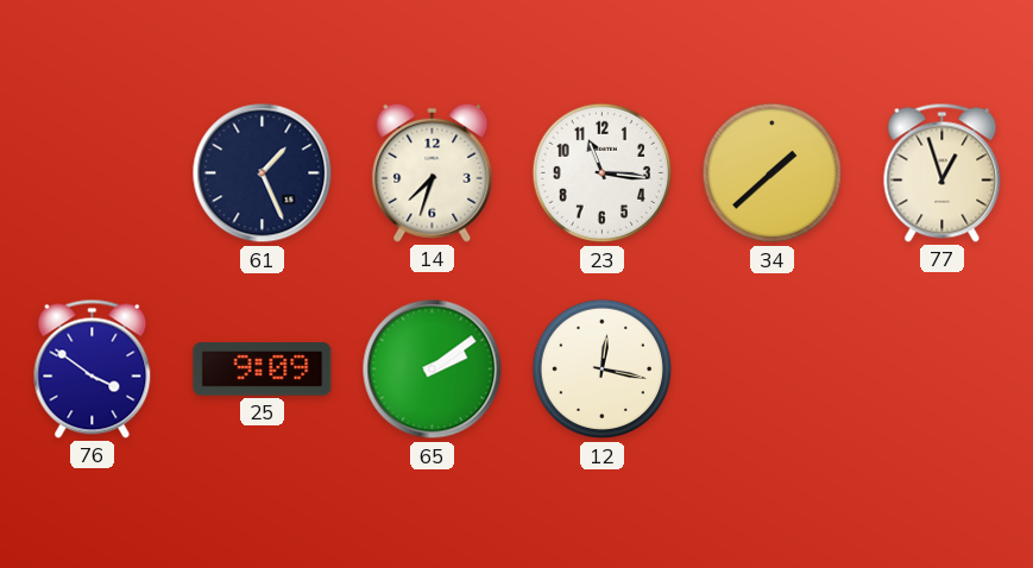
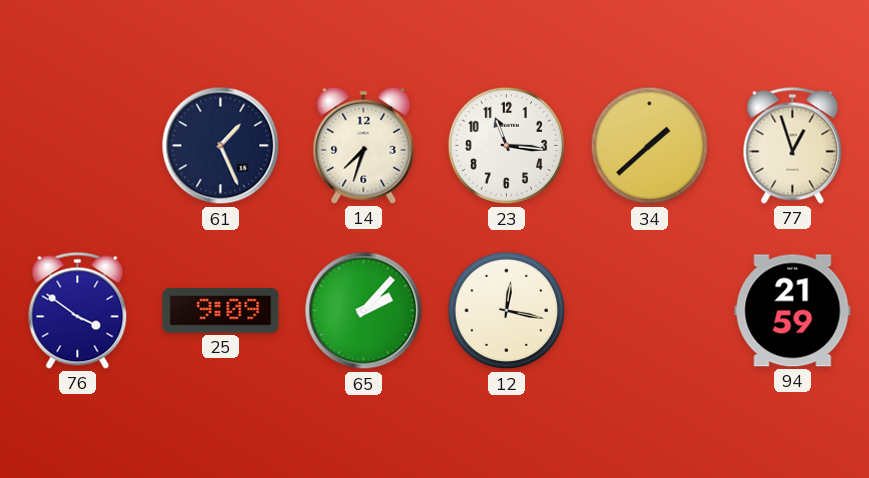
65: 2:09 -> 2:07 (364, 311)
94: none -> 21:59 (793, 311)
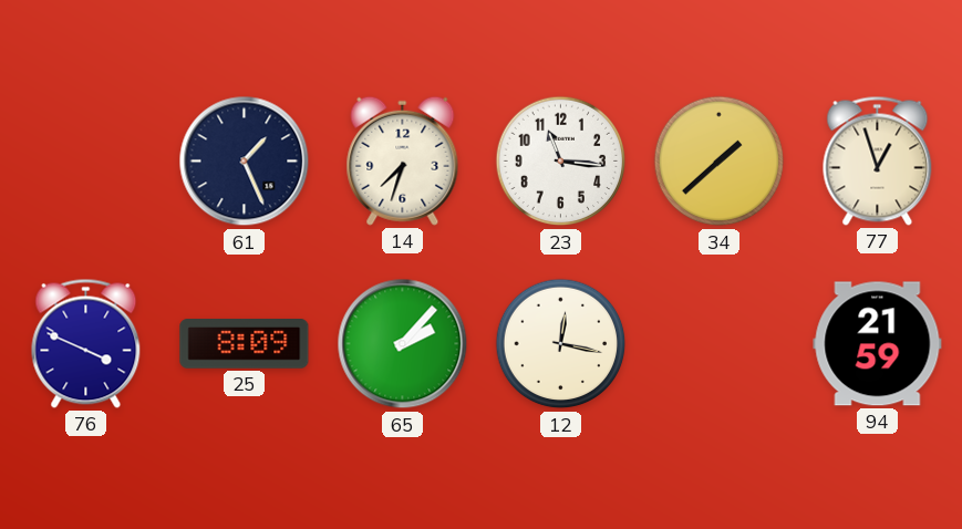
76: 3:51 -> 3:49 (86, 343)
25: 9:09 -> 8:09 (245, 344)
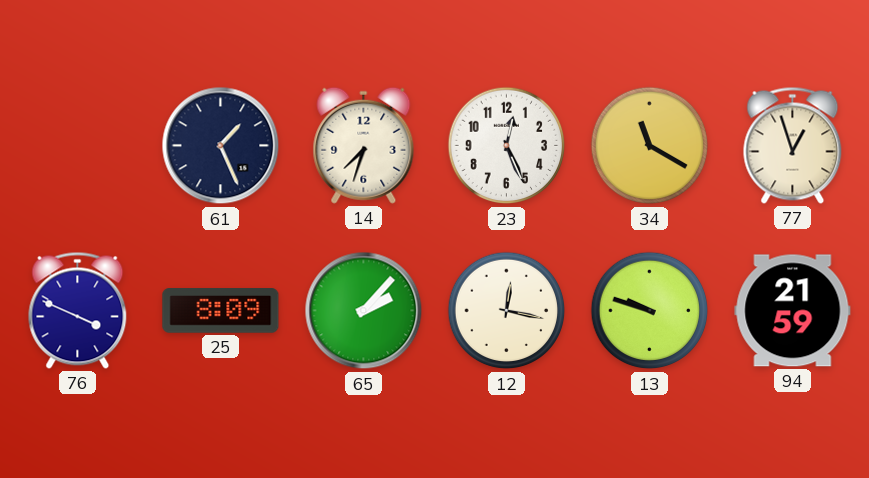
23: 11:16 -> 12:26 (507, 146)
34: 1:38 -> 11:20 (650, 146)
13: none -> 9:48 (650, 311)
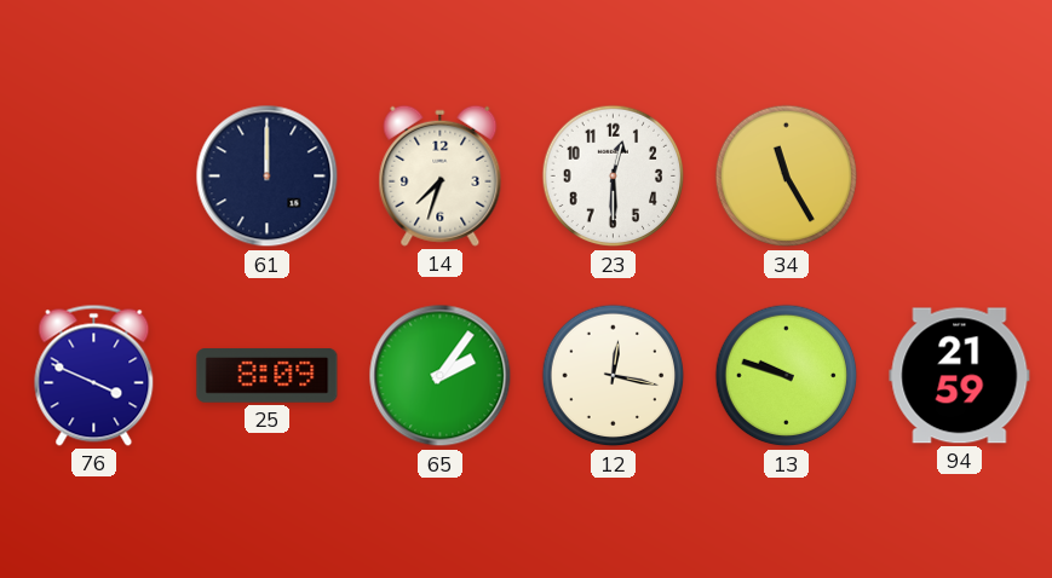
61: 1:26 -> 12:00 (268, 177)
23: 12:26 -> 12:30 (614, 177)
34: 11:20 -> 11:25 (787, 177)
77: 12:57 -> none (793, 145)
65: 2:07 -> 2:06 (441, 376)
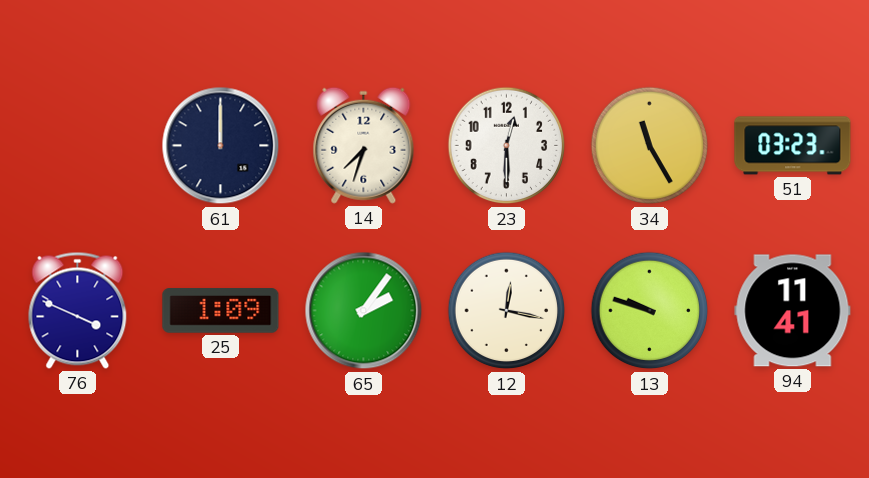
51: none -> 03:23 (793, 146)
25: 8:09 -> 1:09 (221, 311)
94: 21:59 -> 11:41 (793, 311)
